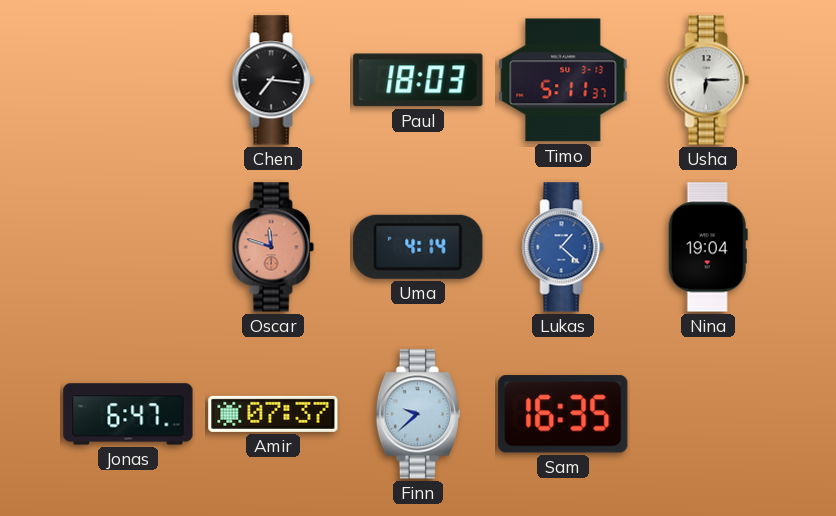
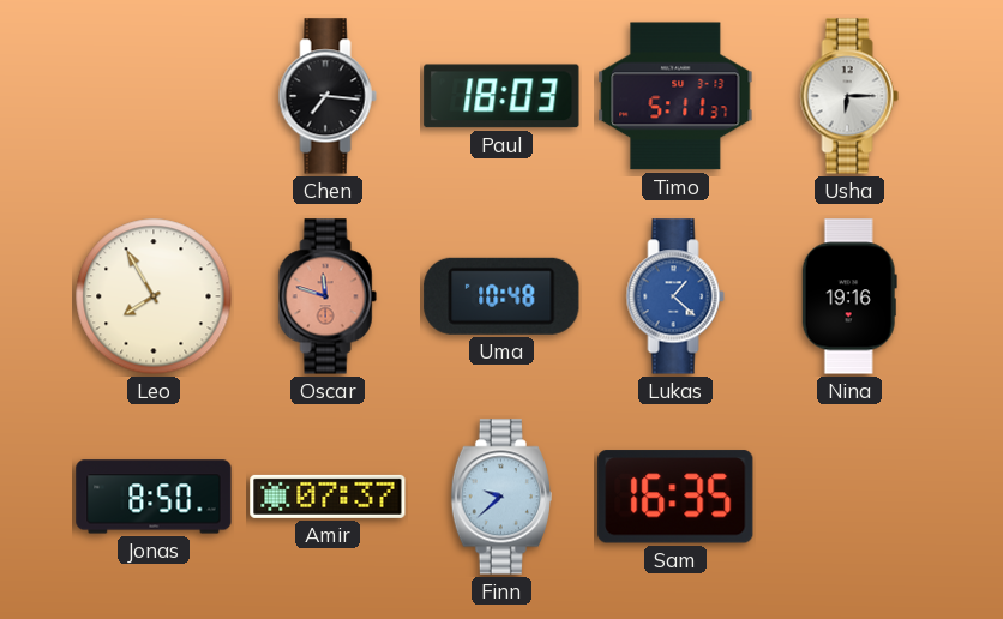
Leo: none -> 7:55 (154, 296)
Uma: 4:14 -> 10:48 (501, 296)
Nina: 19:04 -> 19:16 (849, 296)
Jonas: 6:47 -> 8:50 (154, 497)
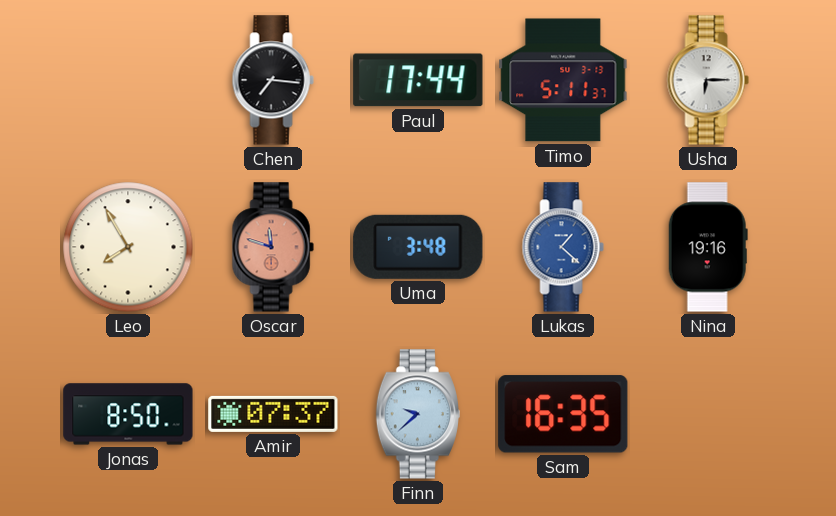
Paul: 18:03 -> 17:44 (418, 80)
Uma: 10:48 -> 3:48 (418, 247)
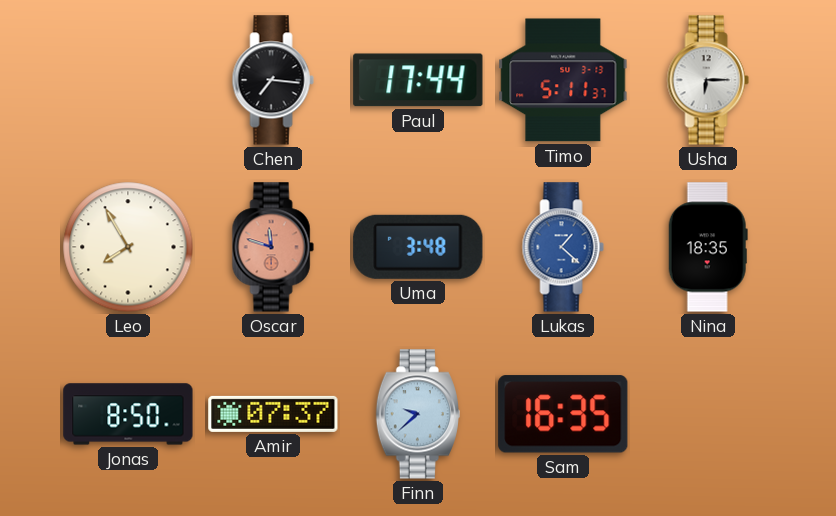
Nina: 19:16 -> 18:35 (708, 247)
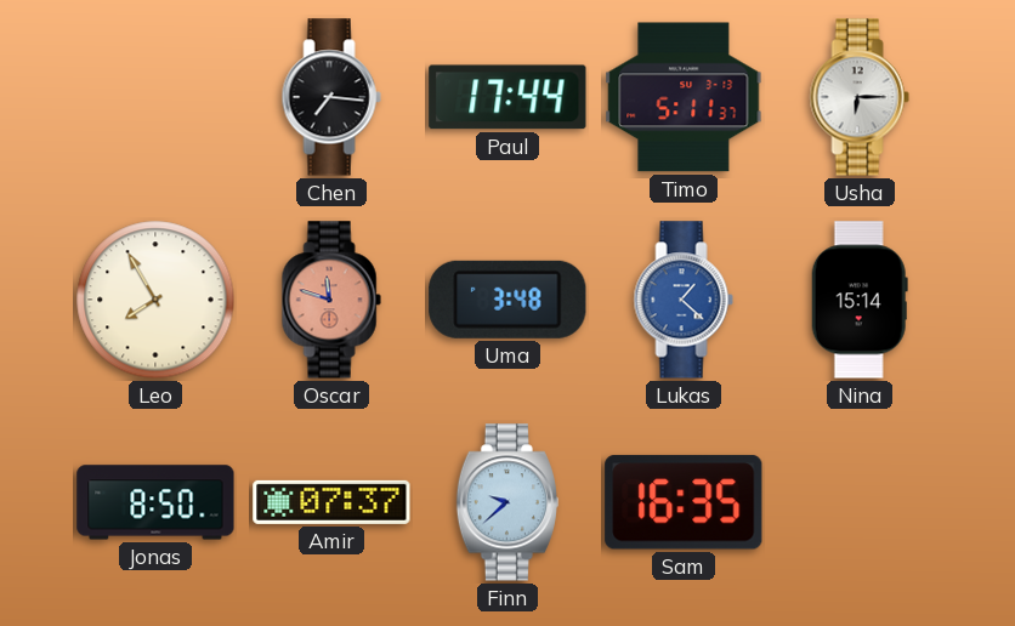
Nina: 18:35 -> 15:14 (860, 300)
